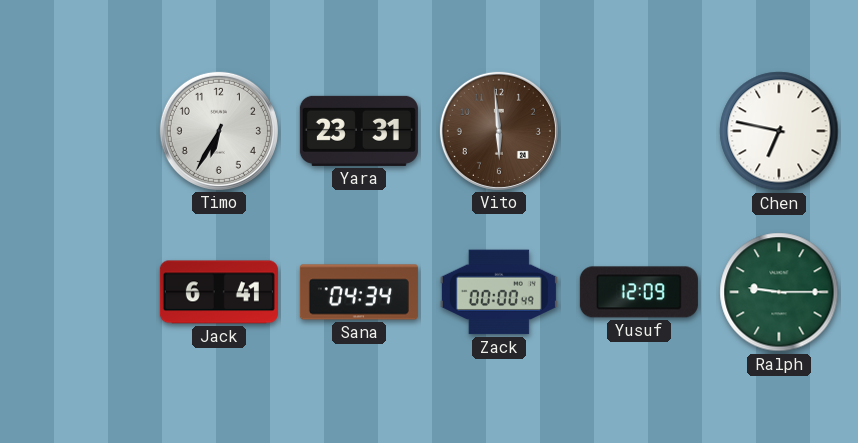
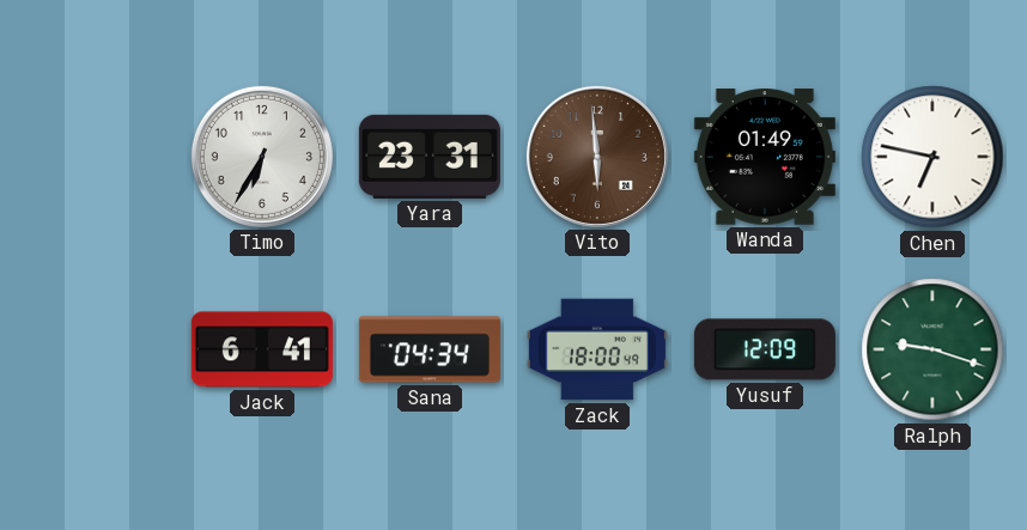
Wanda: none -> 01:49 (765, 157)
Zack: 00:00 -> 18:00 (597, 349)
Ralph: 9:15 -> 9:18 (932, 349)
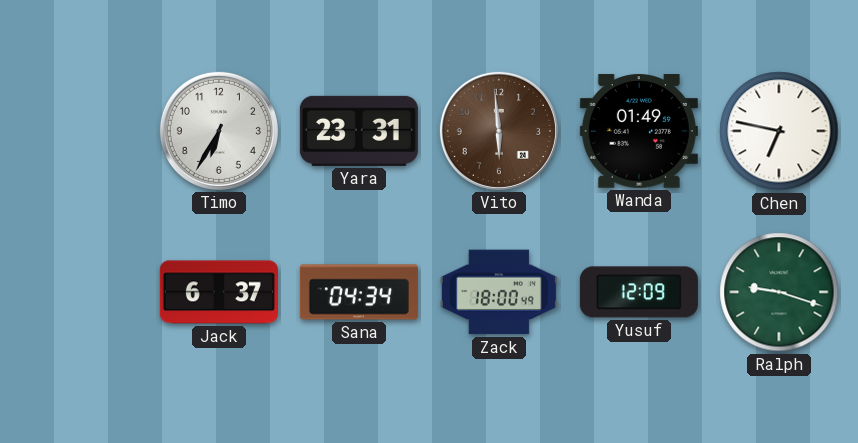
Jack: 6:41 -> 6:37 (219, 292)
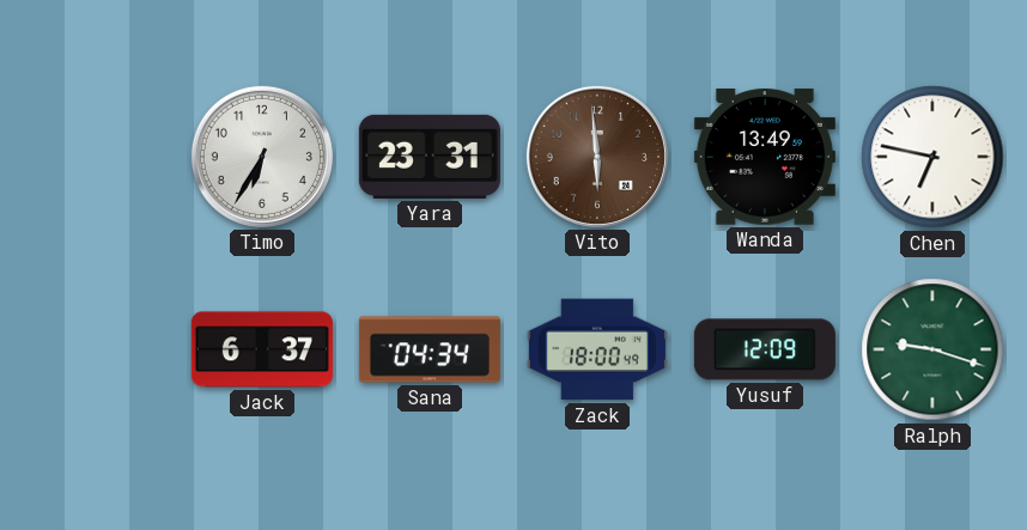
Wanda: 01:49 -> 13:49 (765, 157)
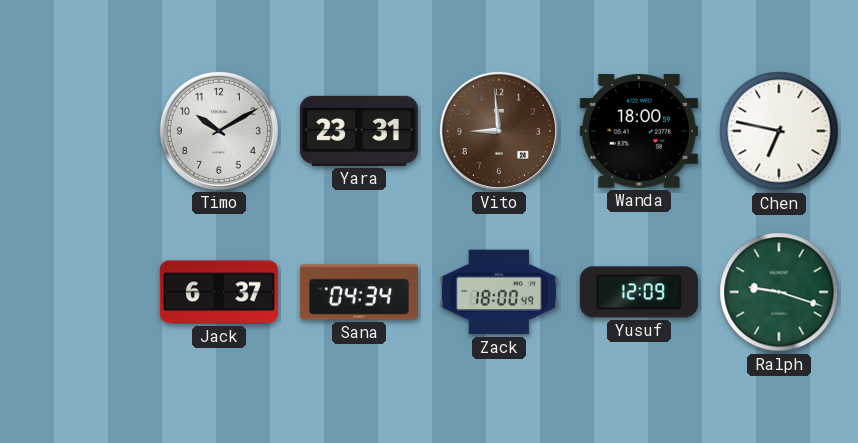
Timo: 6:35 -> 10:10 (219, 131)
Vito: 5:59 -> 8:59 (499, 131)
Wanda: 13:49 -> 18:00 (639, 131)
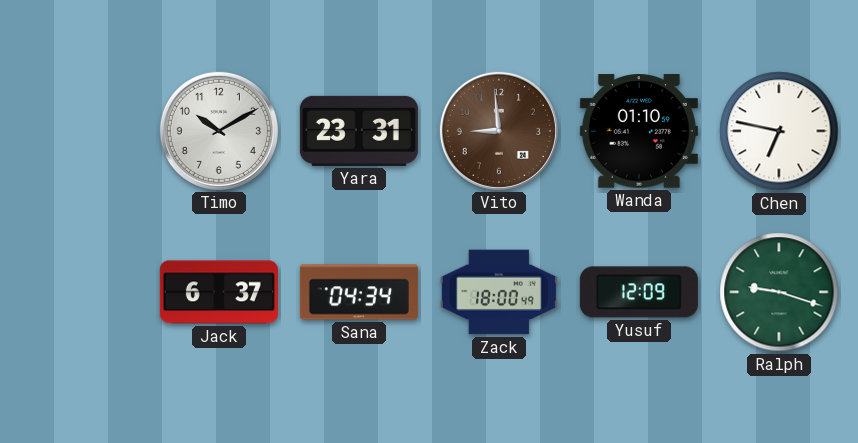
Wanda: 18:00 -> 01:10 (639, 131)
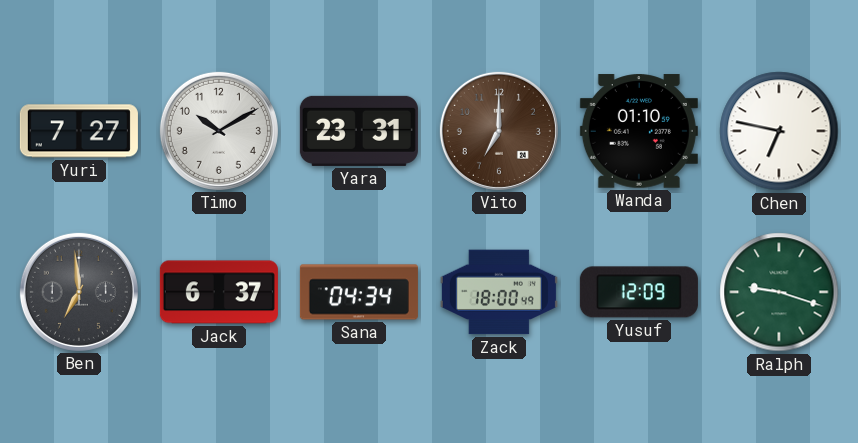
Yuri: none -> 7:27 (79, 131)
Vito: 8:59 -> 7:00 (499, 131)
Ben: none -> 6:59 (79, 292)
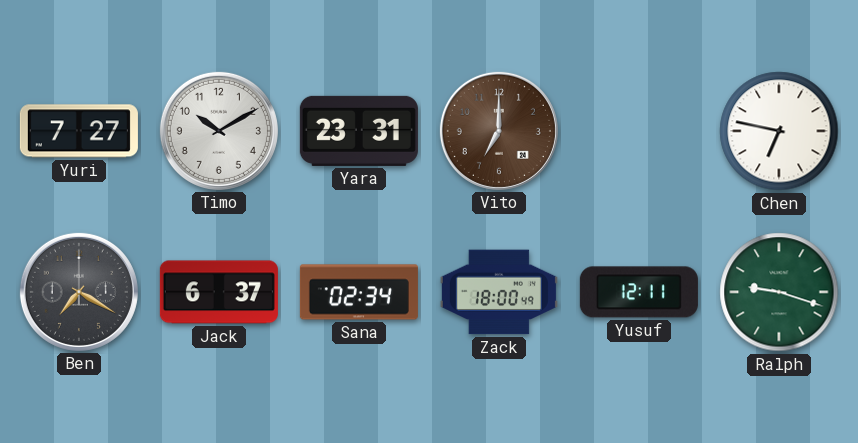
Wanda: 01:10 -> none (639, 131)
Ben: 6:59 -> 7:20 (79, 292)
Sana: 04:34 -> 02:34 (359, 292)
Yusuf: 12:09 -> 12:11 (639, 292)
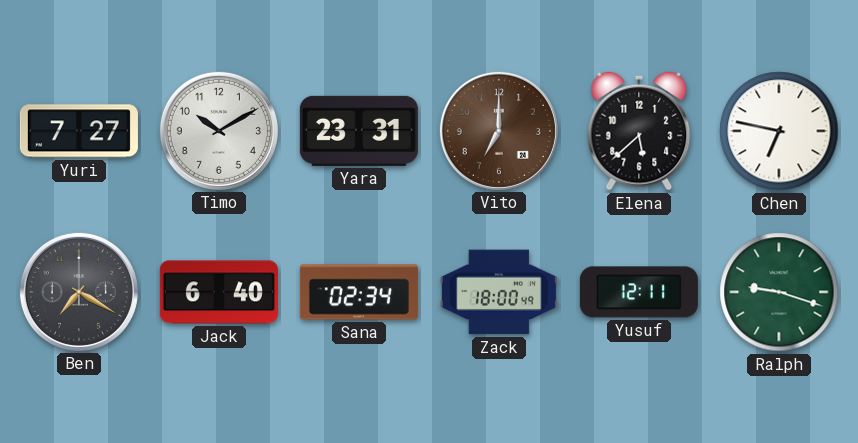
Elena: none -> 5:38 (639, 131)
Jack: 6:37 -> 6:40 (219, 292)
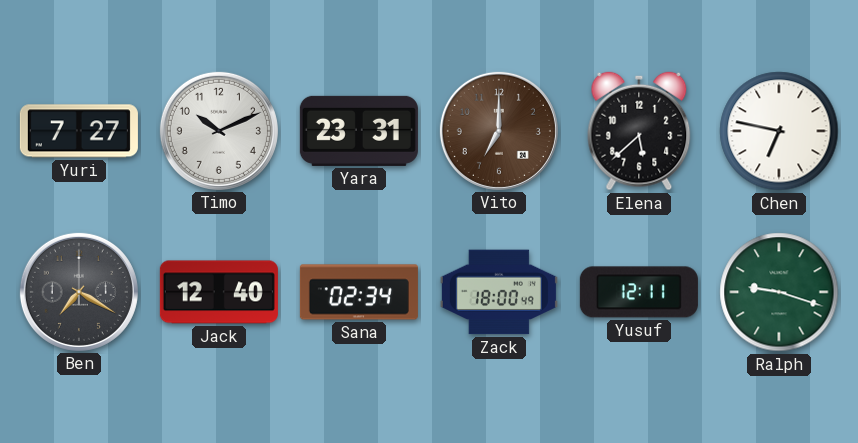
Timo: 10:10 -> 10:11 (219, 131)
Jack: 6:40 -> 12:40 (219, 292)
